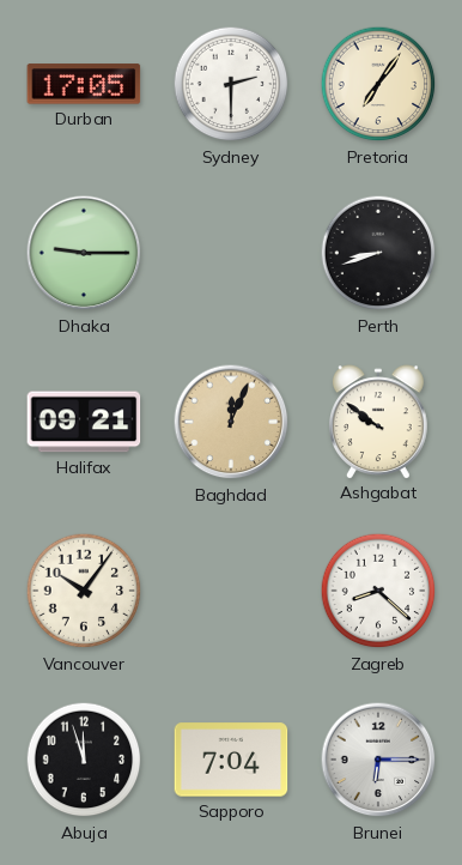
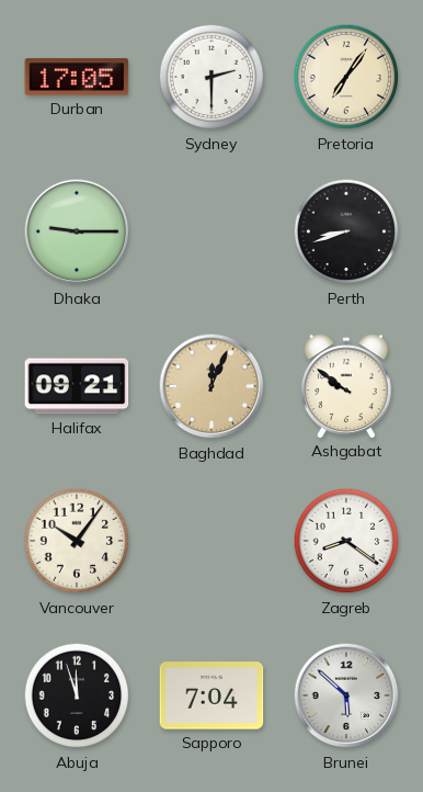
Zagreb: 8:22 -> 8:21 (346, 541)
Brunei: 6:15 -> 5:52 (346, 695)
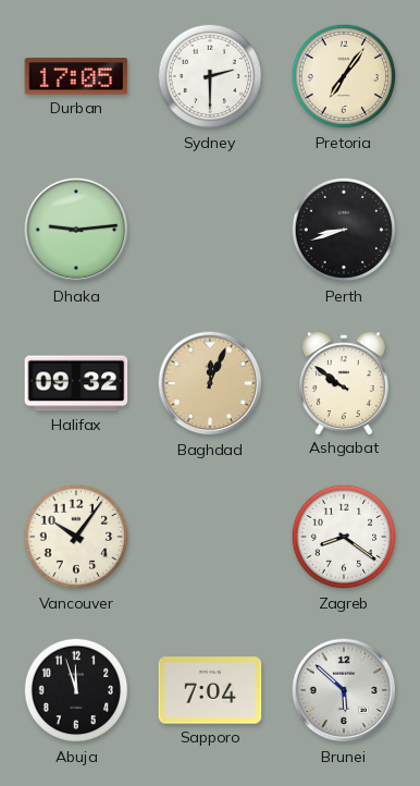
Dhaka: 9:15 -> 9:14 (76, 230)
Halifax: 09:21 -> 09:32 (76, 383)
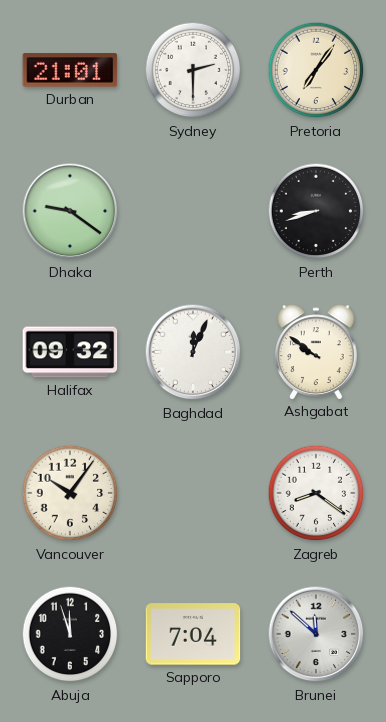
Durban: 17:05 -> 21:01 (70, 70)
Dhaka: 9:14 -> 9:21 (70, 211)
Baghdad dial: champagne -> white (193, 352)
Brunei: 5:52 -> 11:52 (316, 634)
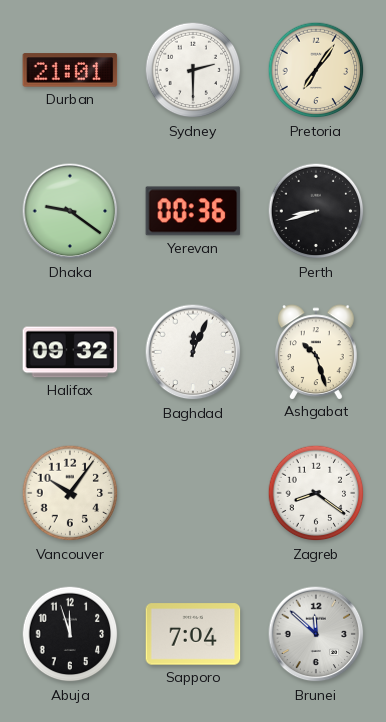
Yerevan: none -> 00:36 (193, 211)
Ashgabat: 9:51 -> 10:27 (317, 352)
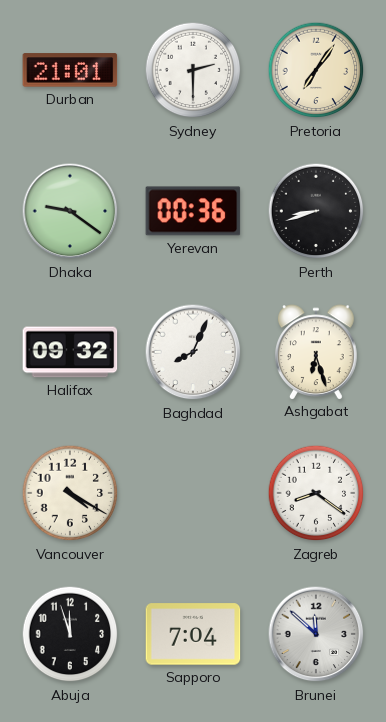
Baghdad: 12:04 -> 8:04 (193, 352)
Ashgabat: 10:27 -> 6:27 (317, 352)
Vancouver: 10:06 -> 4:20 (70, 493)
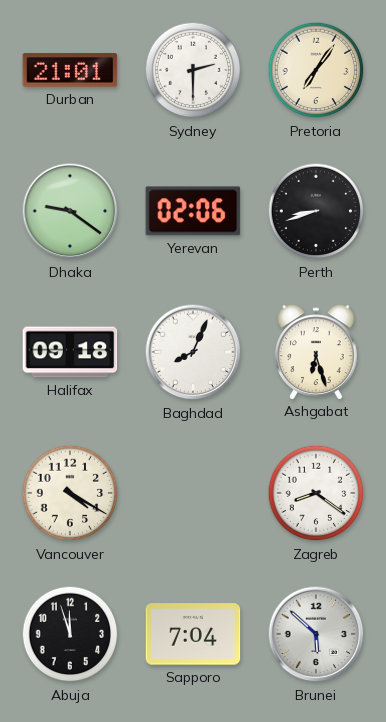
Yerevan: 00:36 -> 02:06 (193, 211)
Halifax: 09:32 -> 09:18 (70, 352)
Brunei: 11:52 -> 5:52 (316, 634)
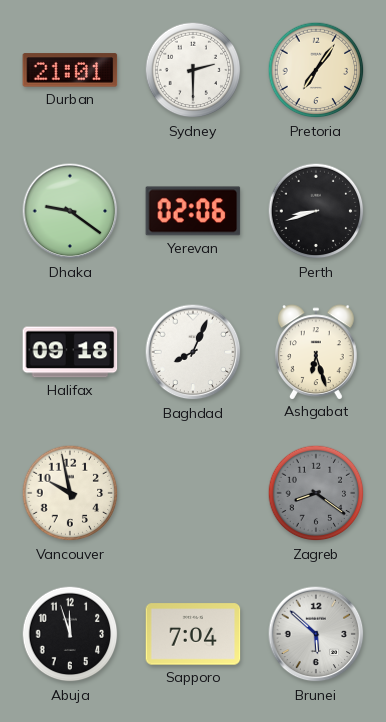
Vancouver: 4:20 -> 9:58 (70, 493)
Zagreb dial: white -> grey (316, 493)
